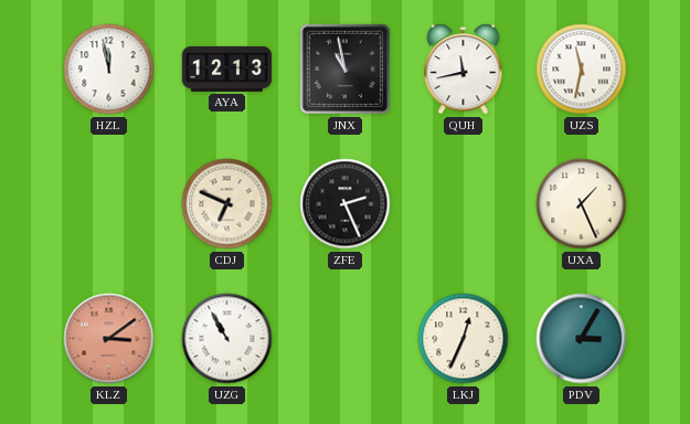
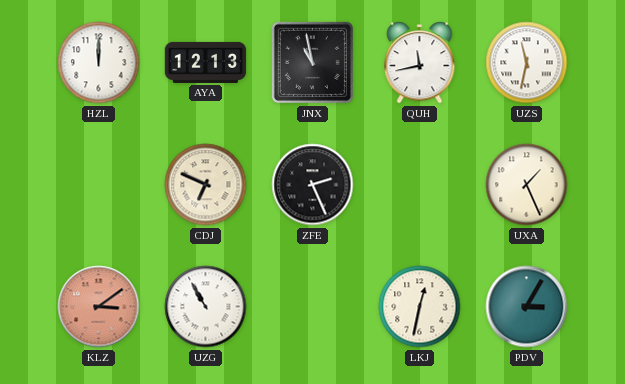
HZL: 11:58 -> 12:00 (99, 63)
LKJ: 12:34 -> 12:32 (420, 307)
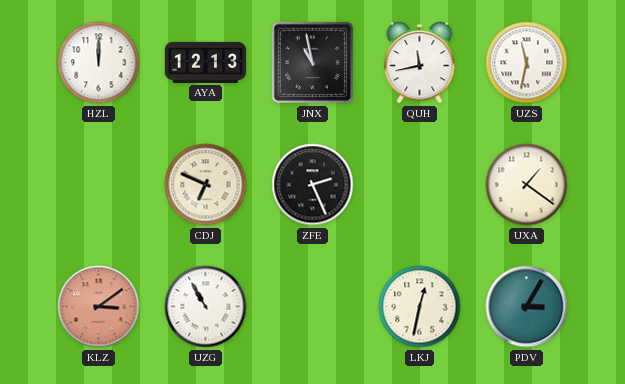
UXA: 1:26 -> 1:21 (527, 185)
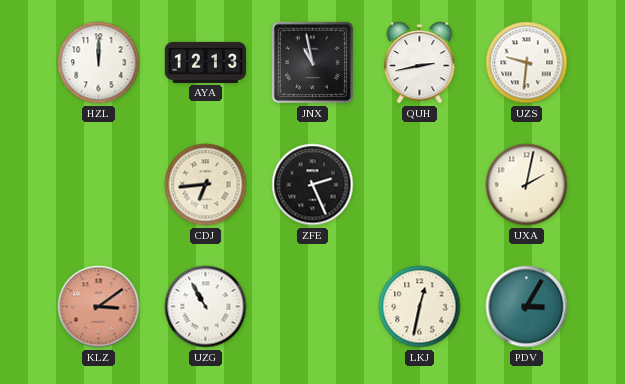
QUH: 11:43 -> 2:43 (420, 63)
UZS: 11:32 -> 9:31 (527, 63)
CDJ: 6:49 -> 6:44 (206, 185)
UXA: 1:21 -> 2:02 (527, 185)
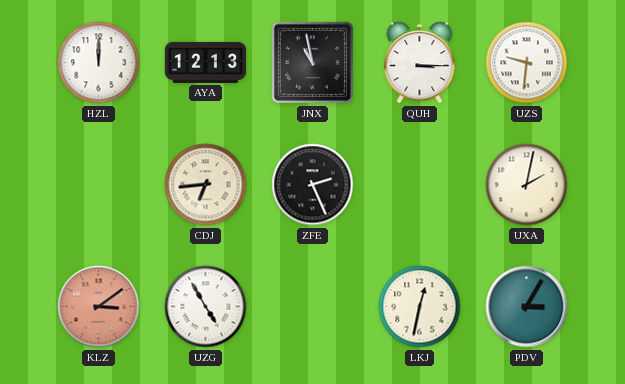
QUH: 2:43 -> 3:15 (420, 63)
UZG: 10:55 -> 4:55 (206, 307)
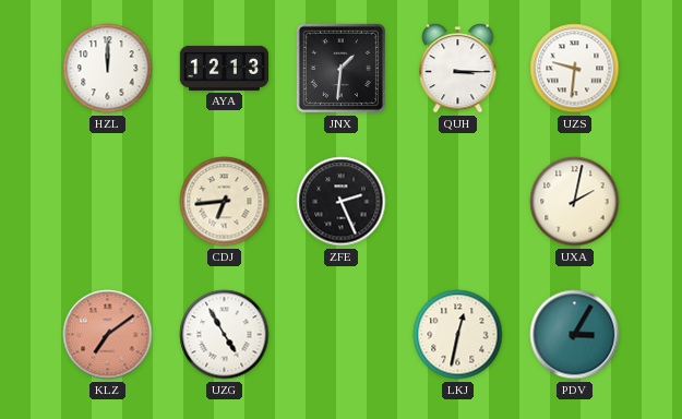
JNX: 10:58 -> 1:31 (340, 68)
KLZ: 3:09 -> 7:09 (108, 335)
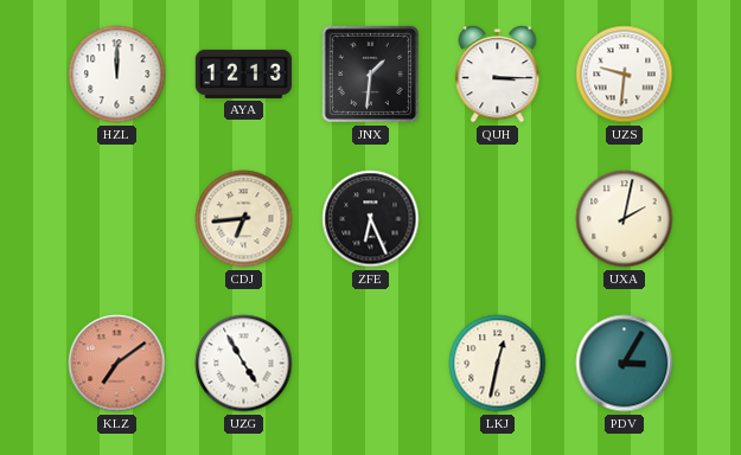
ZFE: 2:26 -> 6:26 (371, 219)
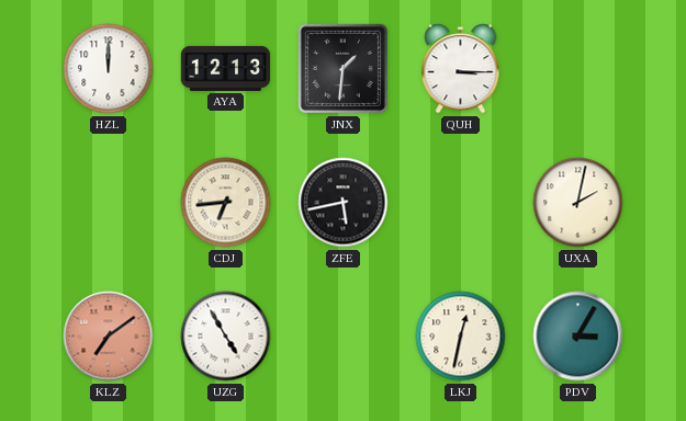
UZS: 9:31 -> none (625, 75)
ZFE: 6:26 -> 5:43 (344, 203)
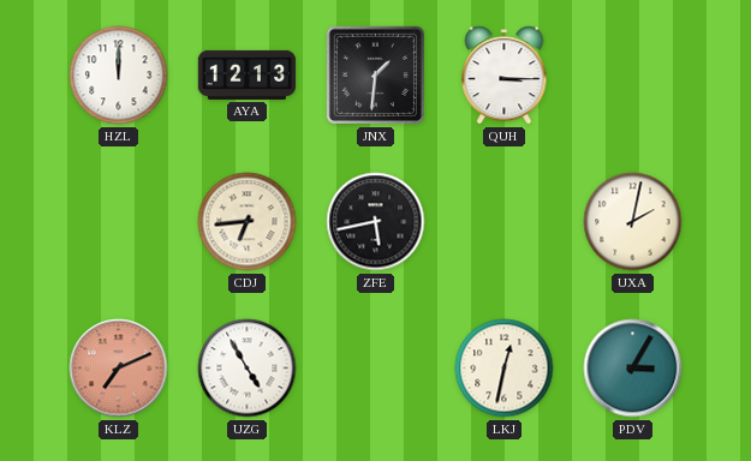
KLZ: 7:09 -> 7:11 (119, 369)
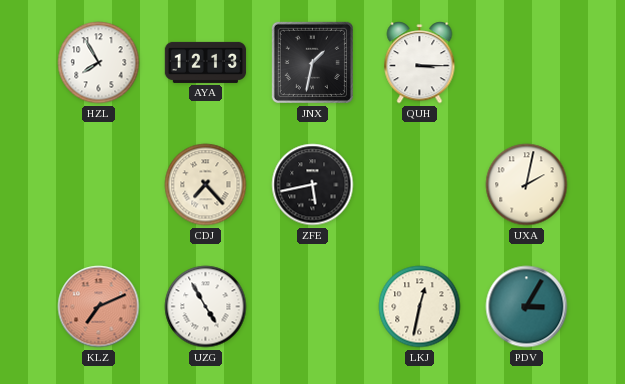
HZL: 12:00 -> 7:55 (99, 63)
JNX: 1:31 -> 1:32 (312, 62)
CDJ: 6:44 -> 7:23 (206, 185)
